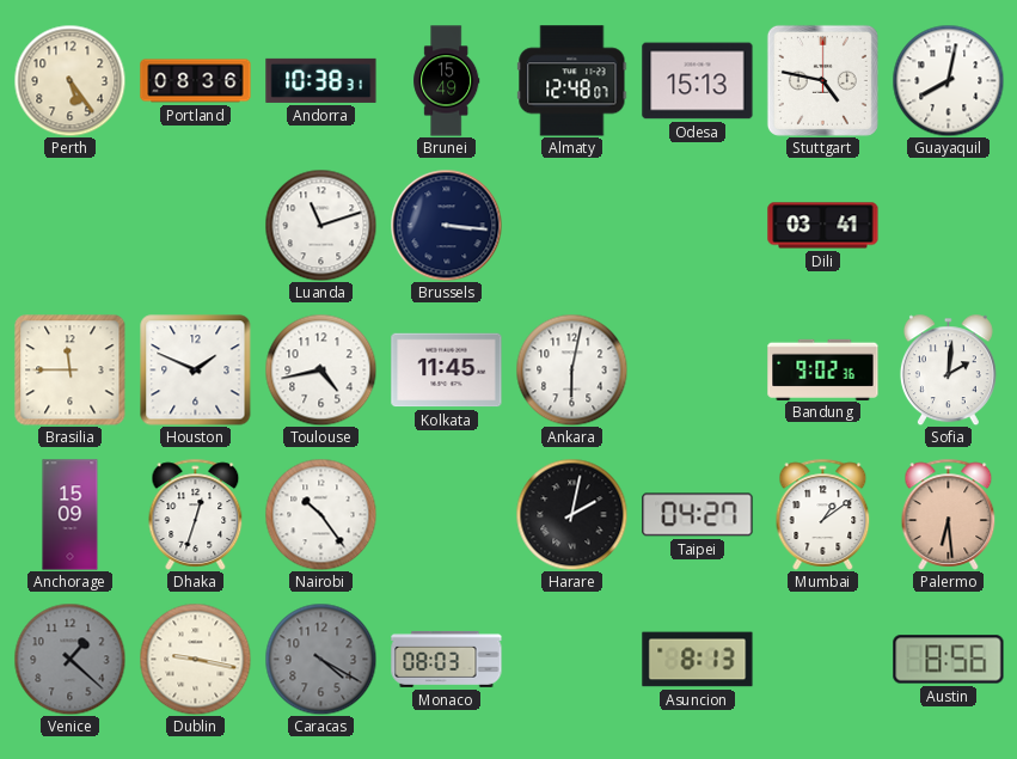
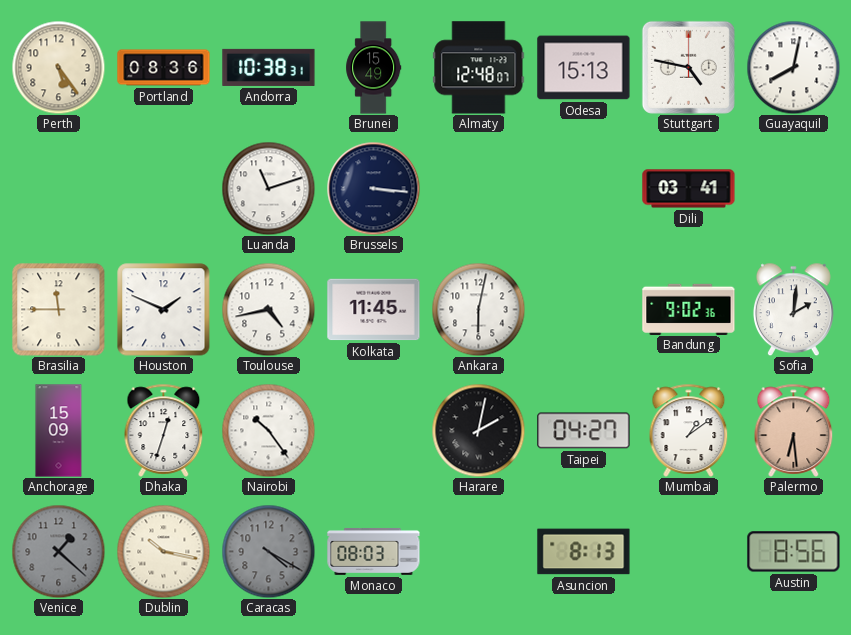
Dublin: 9:17 -> 10:17 (163, 551)
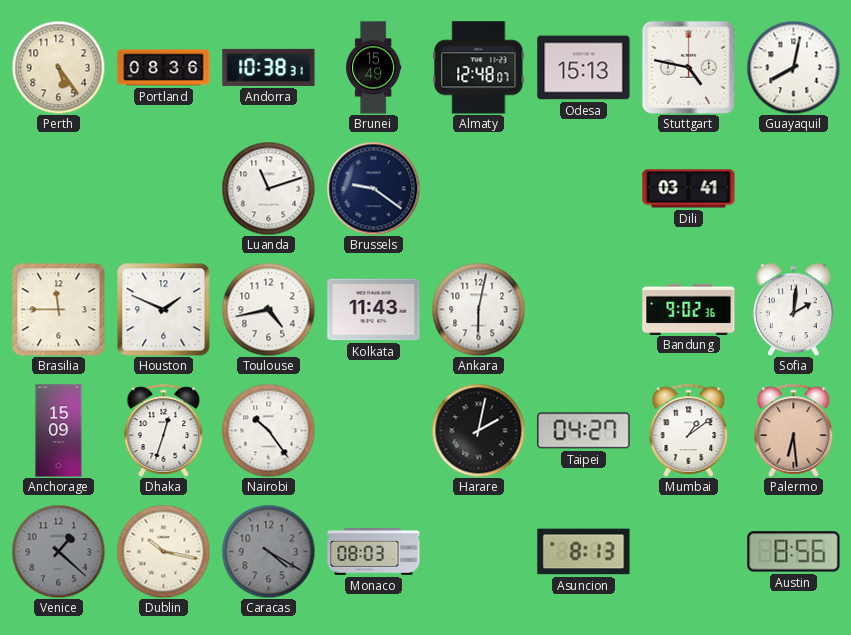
Brussels: 3:16 -> 9:21 (373, 188)
Kolkata: 11:45 -> 11:43 (374, 310)
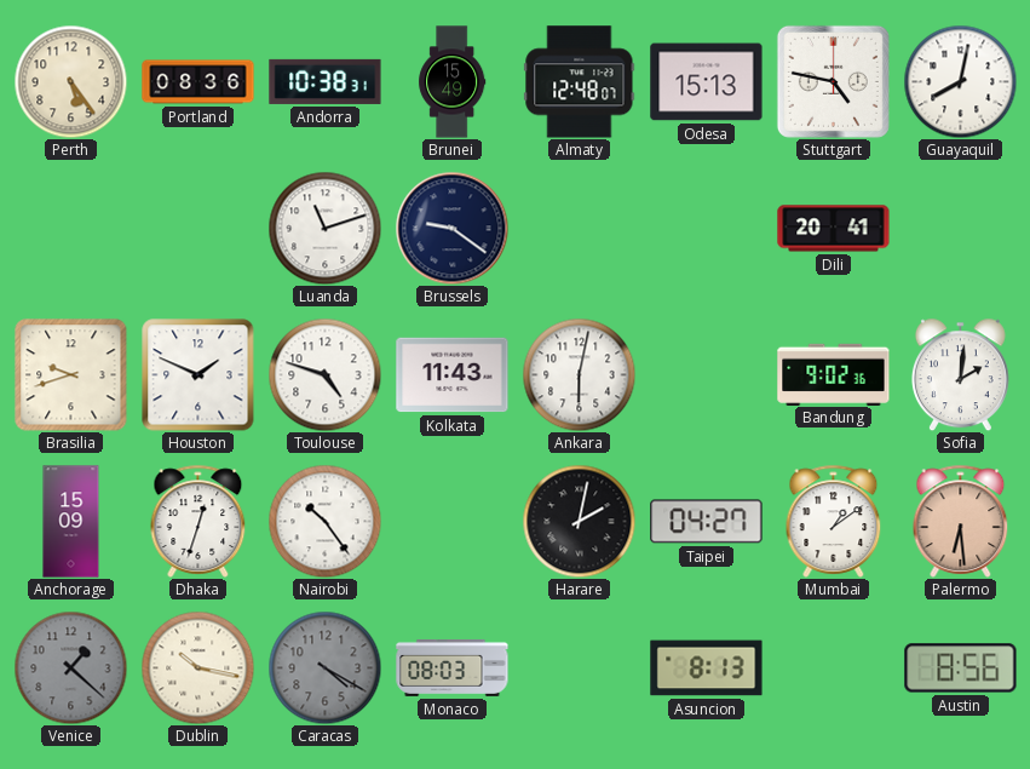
Dili: 03:41 -> 20:41 (834, 229)
Brasilia: 11:45 -> 9:42 (71, 375)
Toulouse: 4:43 -> 4:48 (324, 374)
